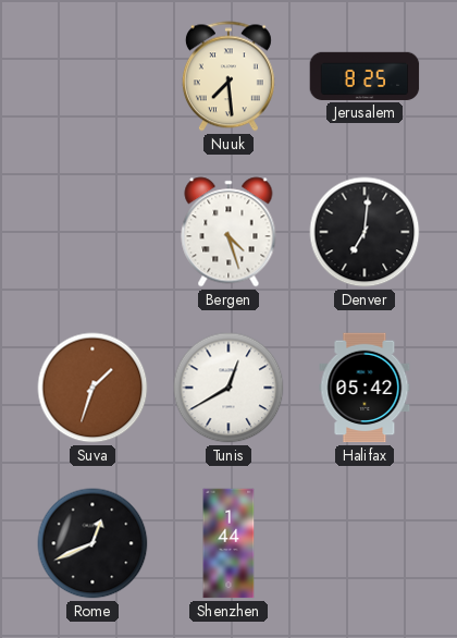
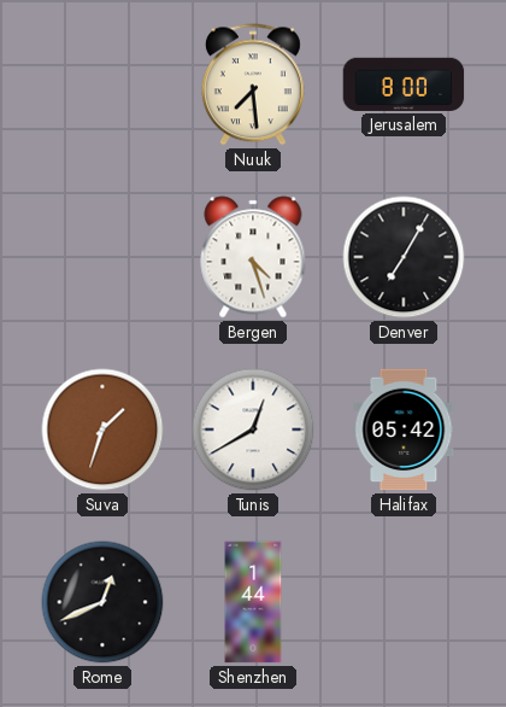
Jerusalem: 8:25 -> 8:00 (404, 84)
Denver: 7:01 -> 7:05 (404, 257)
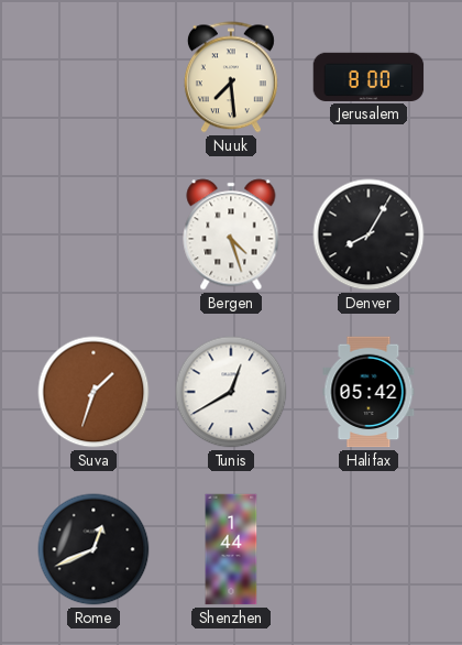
Denver: 7:05 -> 8:05 (369, 234)
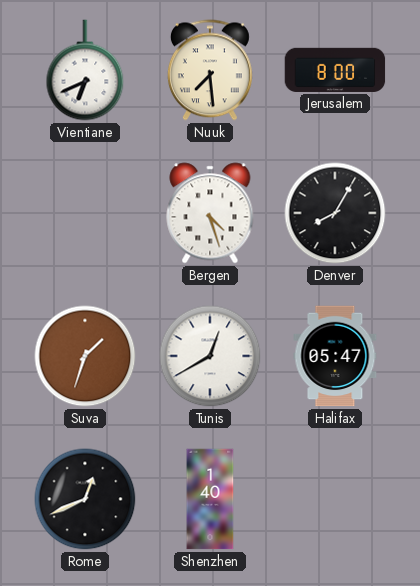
Vientiane: none -> 6:41 (85, 70)
Halifax: 05:42 -> 05:47 (335, 356)
Shenzhen: 1:44 -> 1:40 (210, 499)
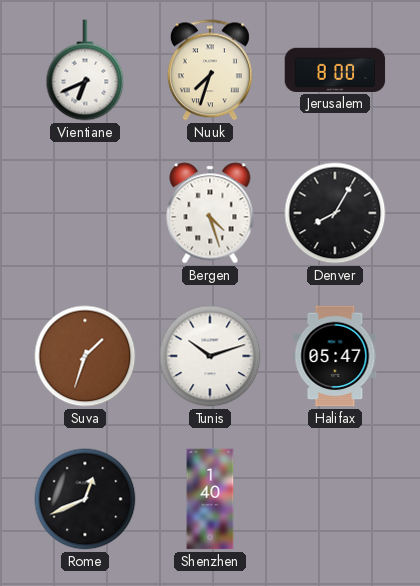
Nuuk: 7:29 -> 7:33 (210, 70)
Tunis: 12:40 -> 10:12 (210, 356)
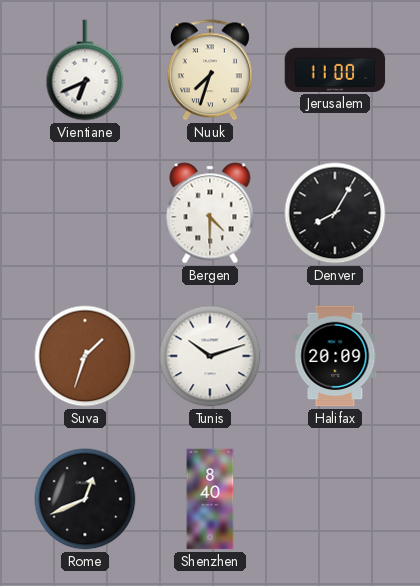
Jerusalem: 8:00 -> 11:00 (335, 70)
Bergen: 4:27 -> 4:30 (210, 213)
Halifax: 05:47 -> 20:09 (335, 356)
Shenzhen: 1:40 -> 8:40 (210, 499)
